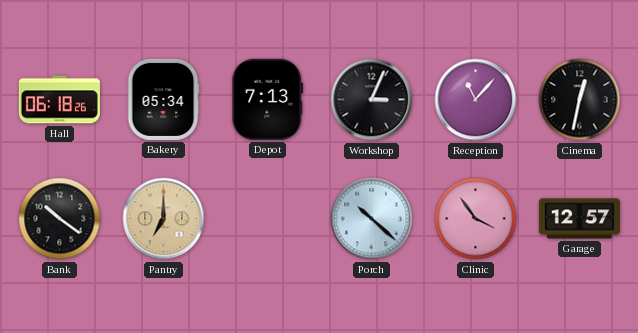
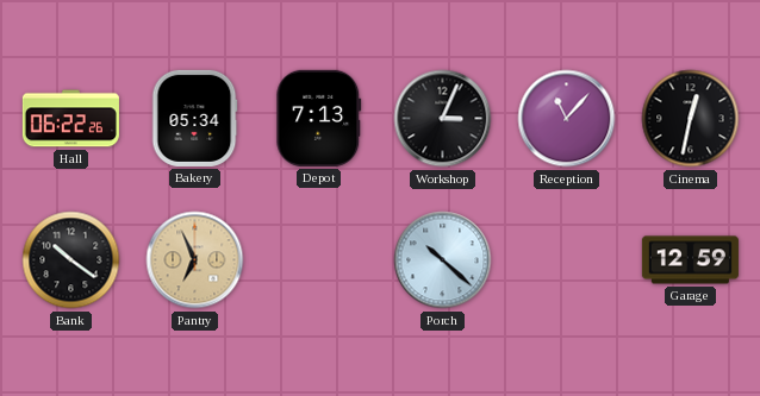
Hall: 06:18 -> 06:22 (70, 119)
Pantry: 7:00 -> 6:56 (195, 260)
Clinic: 3:54 -> none (476, 219)
Garage: 12:57 -> 12:59 (690, 260)
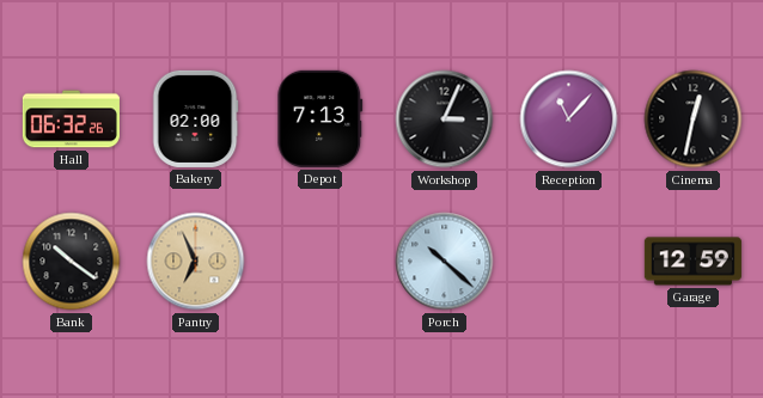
Hall: 06:22 -> 06:32 (71, 120)
Bakery: 05:34 -> 02:00 (195, 118)
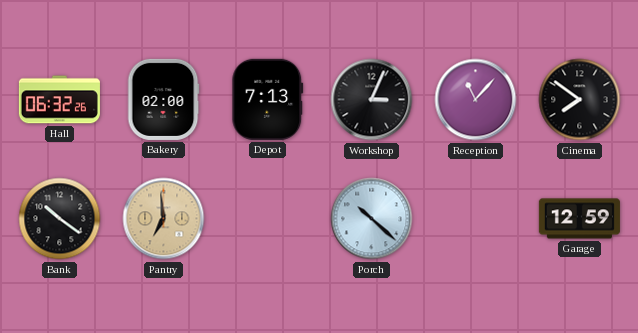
Cinema: 12:32 -> 7:51 (580, 100)
Pantry: 6:56 -> 6:59 (164, 219)
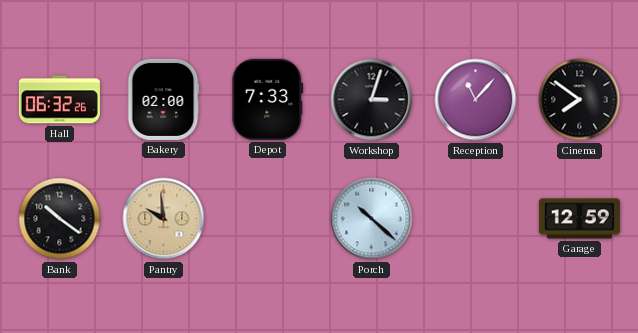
Depot: 7:13 -> 7:33 (268, 99)
Workshop: 3:04 -> 3:03 (372, 100)
Pantry: 6:59 -> 9:59 (164, 219)
